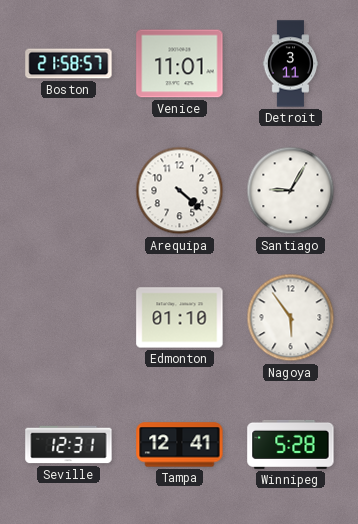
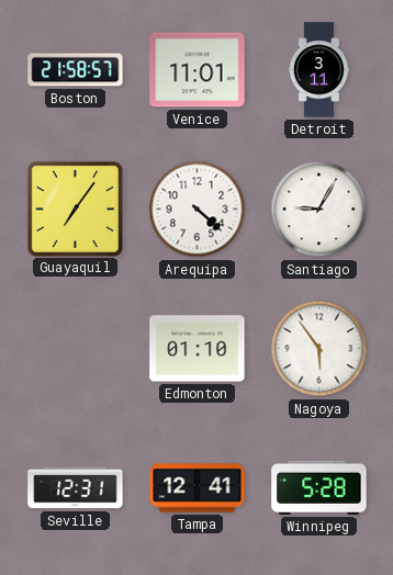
Guayaquil: none -> 7:06 (75, 208)
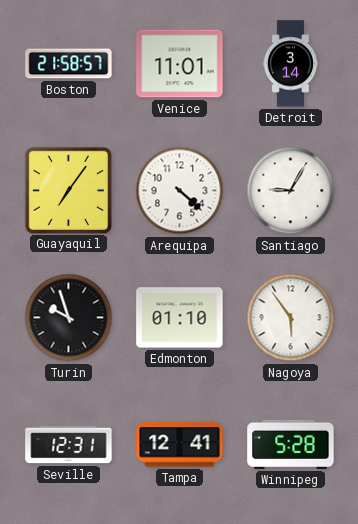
Detroit: 3:11 -> 3:14 (291, 64)
Turin: none -> 9:57 (69, 318)
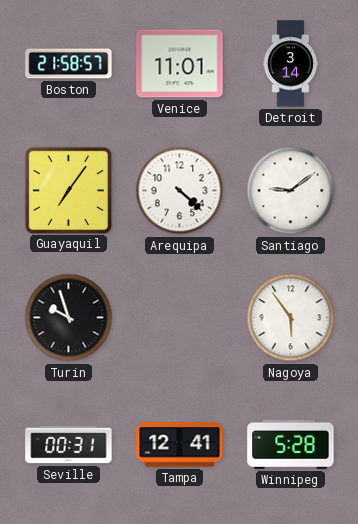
Santiago: 9:05 -> 9:09 (291, 191)
Edmonton: 01:10 -> none (180, 318)
Seville: 12:31 -> 00:31 (69, 445)
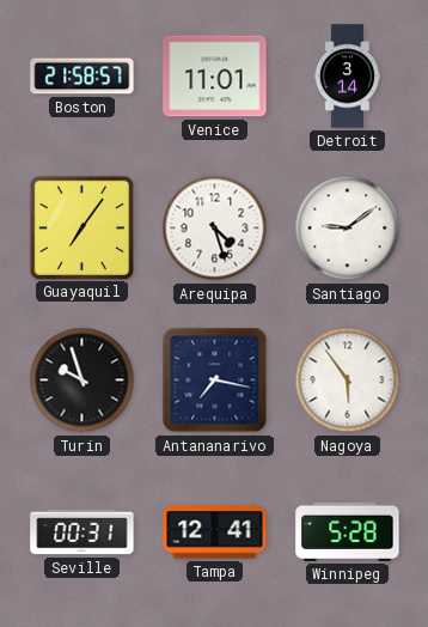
Arequipa: 4:22 -> 4:27 (215, 229)
Antananarivo: none -> 7:17 (215, 381)
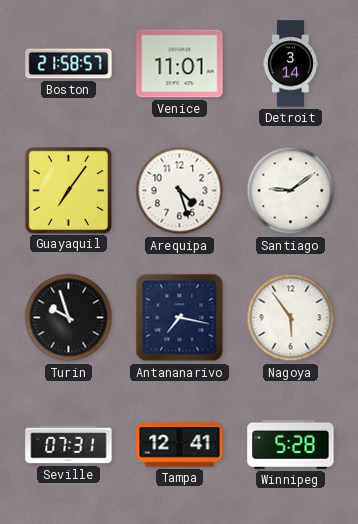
Seville: 00:31 -> 07:31 (69, 445)
